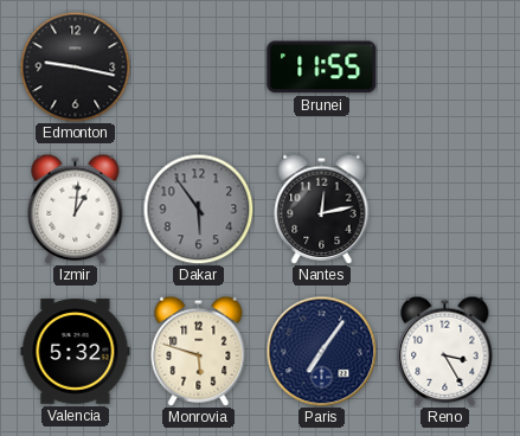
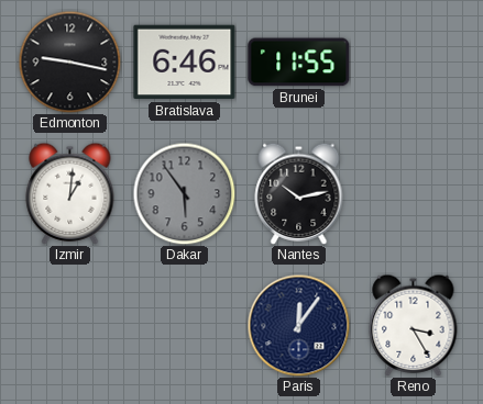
Bratislava: none -> 6:46 (185, 63)
Nantes: 12:13 -> 10:13 (299, 193)
Valencia: 5:32 -> none (76, 352)
Monrovia: 5:48 -> none (199, 351)
Paris: 7:06 -> 12:06 (298, 325)
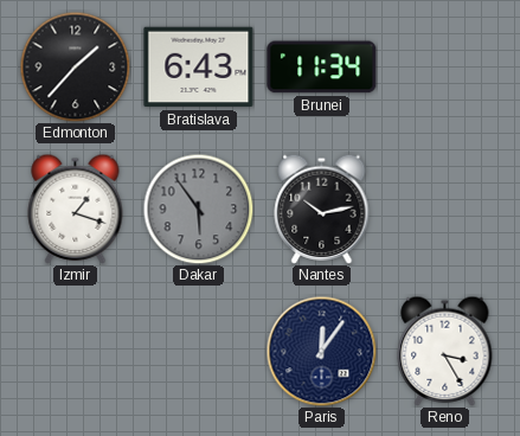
Edmonton: 9:17 -> 1:37 (75, 66)
Bratislava: 6:46 -> 6:43 (199, 68)
Brunei: 11:55 -> 11:34 (322, 68)
Izmir: 1:01 -> 1:18 (76, 209)
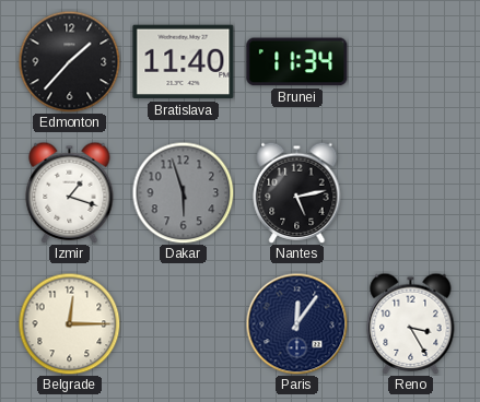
Bratislava: 6:43 -> 11:40 (184, 62)
Dakar: 5:54 -> 5:57 (183, 192)
Nantes: 10:13 -> 5:13 (297, 192)
Belgrade: none -> 12:15 (69, 323)
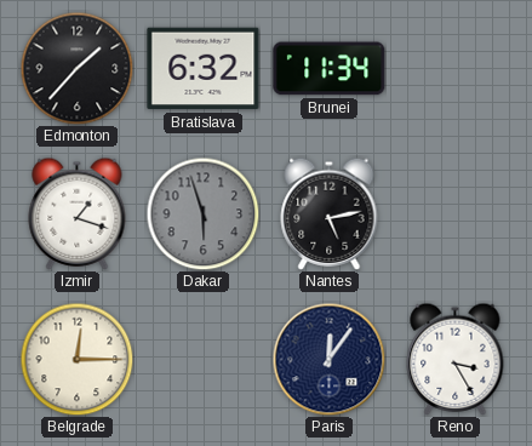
Bratislava: 11:40 -> 6:32 (204, 69)
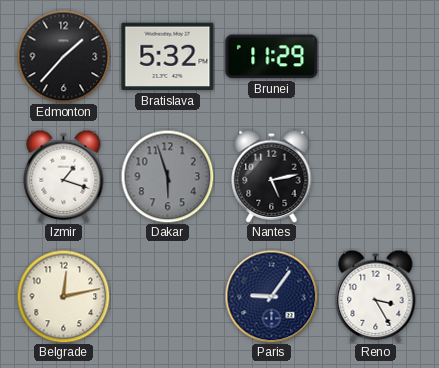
Bratislava: 6:32 -> 5:32 (168, 57)
Brunei: 11:34 -> 11:29 (272, 57)
Belgrade: 12:15 -> 12:13 (63, 296)
Paris: 12:06 -> 9:06 (271, 296)
